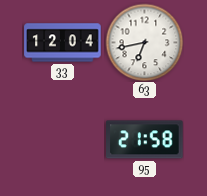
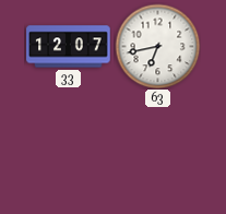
33: 12:04 -> 12:07 (69, 47)
95: 21:58 -> none (145, 140)
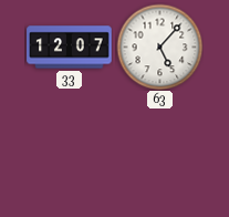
63: 6:43 -> 5:07 (159, 46)
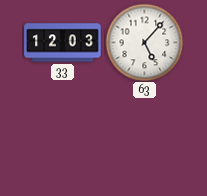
33: 12:07 -> 12:03 (63, 43)
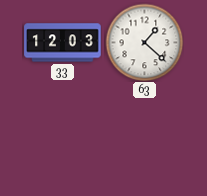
63: 5:07 -> 1:22 (144, 42)
